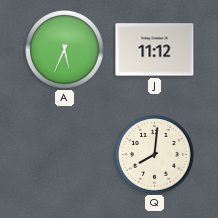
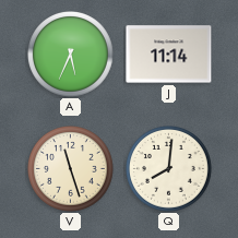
J: 11:12 -> 11:14 (169, 55)
V: none -> 11:27 (71, 169)
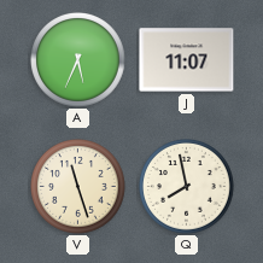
J: 11:14 -> 11:07 (187, 60)
Q: 8:01 -> 7:58 (187, 187)
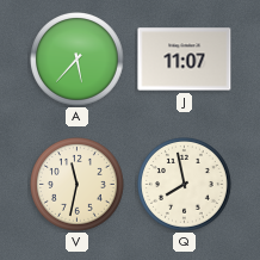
A: 5:34 -> 5:37 (78, 60)
V: 11:27 -> 11:32 (78, 185)
